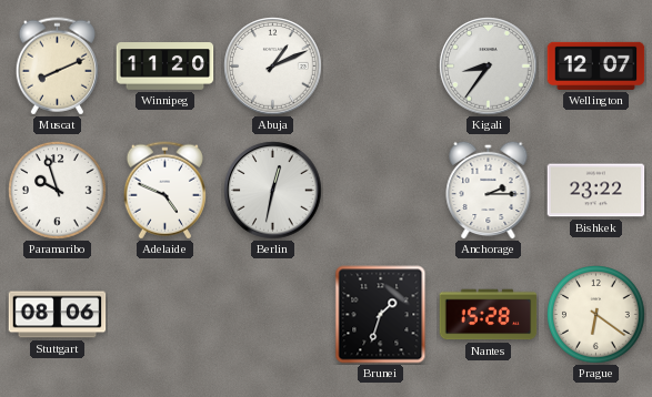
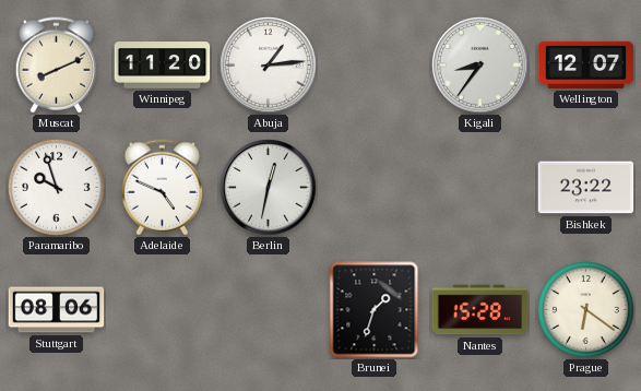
Abuja: 1:11 -> 1:14 (269, 66)
Anchorage: 2:15 -> none (489, 190)
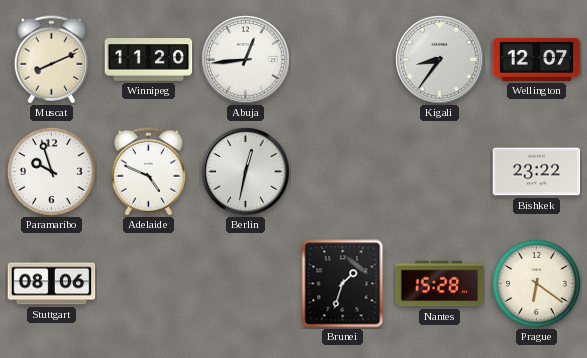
Abuja: 1:14 -> 12:44 (246, 60)
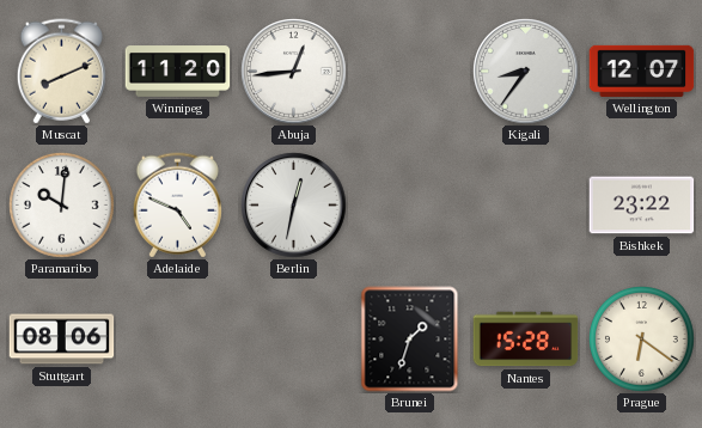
Paramaribo: 9:57 -> 10:01 (62, 206)
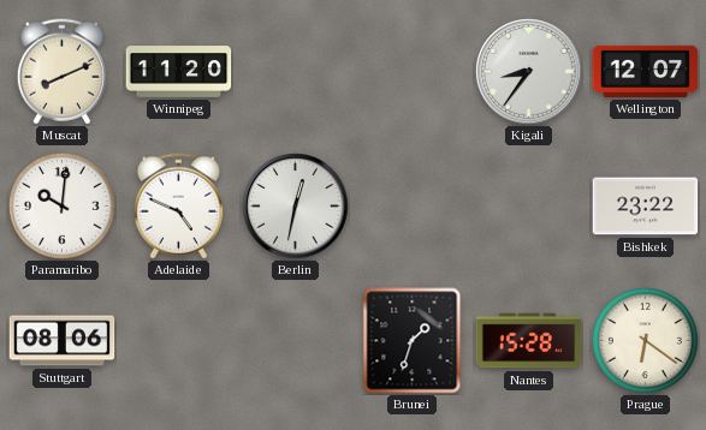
Abuja: 12:44 -> none (294, 72)
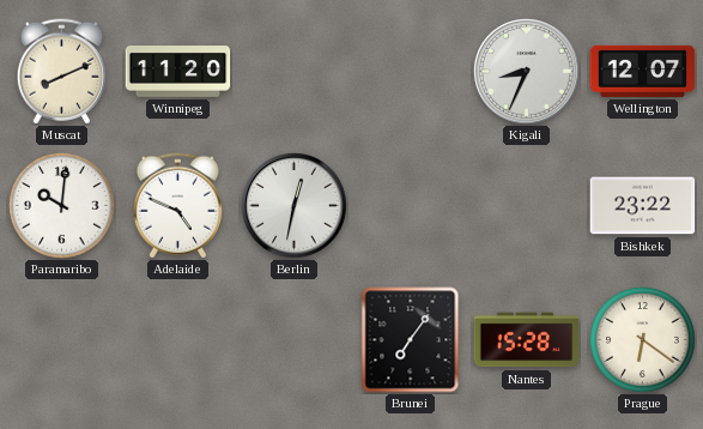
Kigali: 8:36 -> 8:34 (527, 72)
Stuttgart: 08:06 -> none (63, 341)
Brunei: 1:33 -> 7:06 (411, 340)
